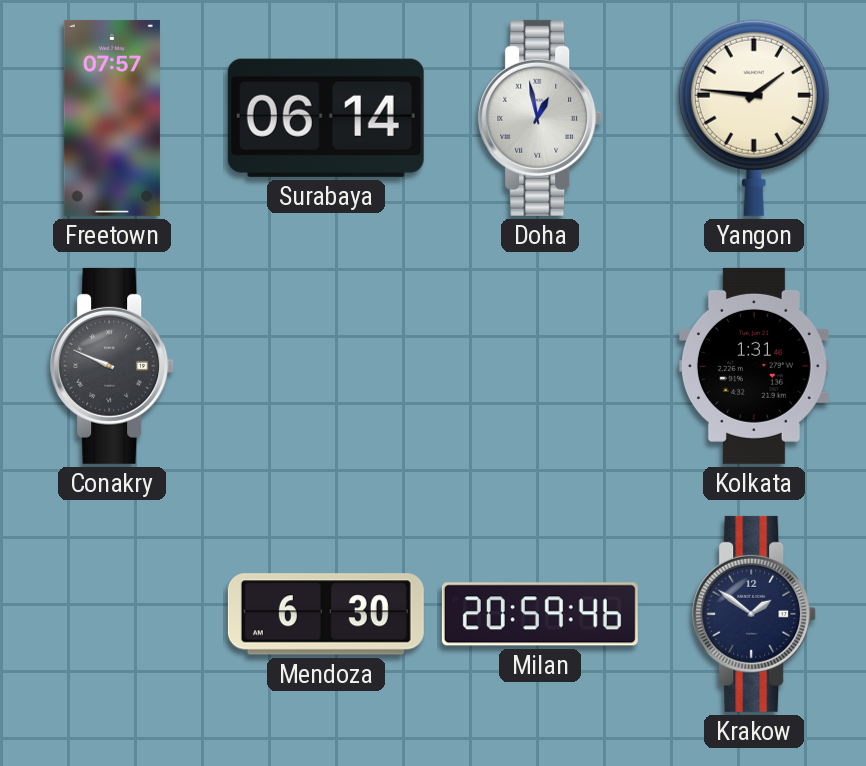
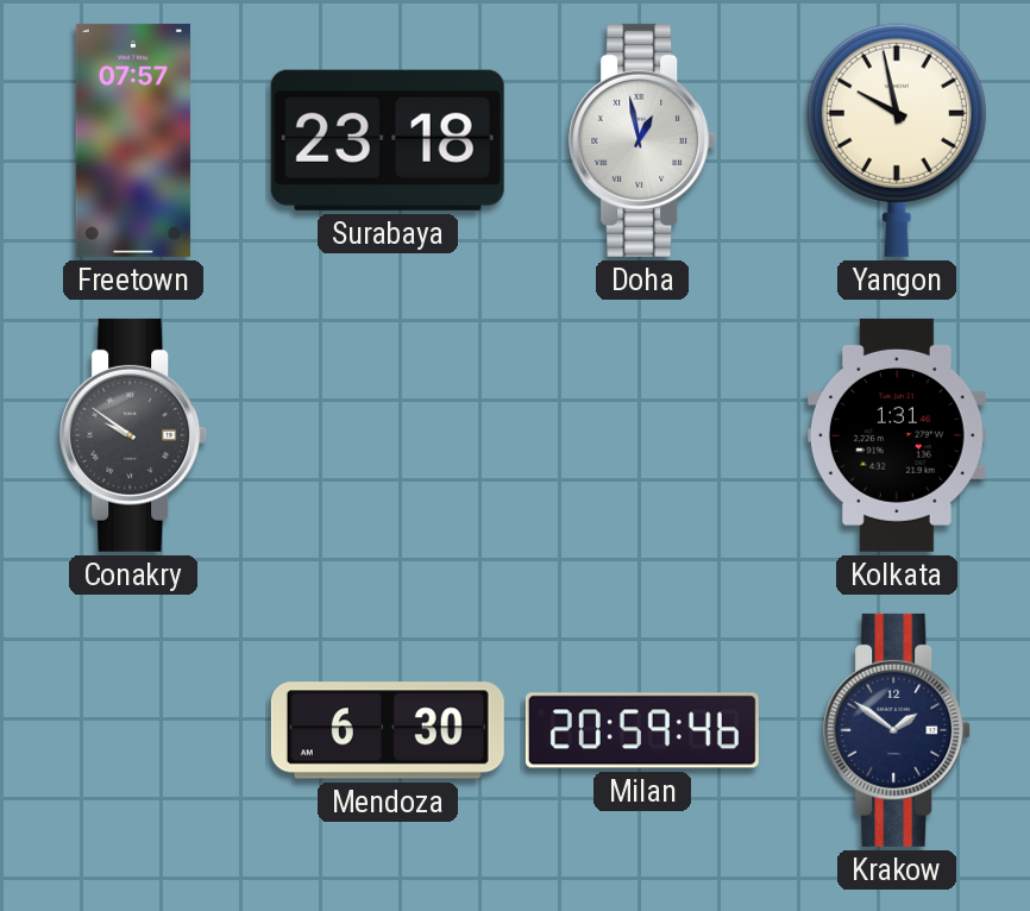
Surabaya: 06:14 -> 23:18 (388, 140)
Yangon: 1:46 -> 9:58 (897, 140)
Conakry: 9:49 -> 9:51 (134, 435)
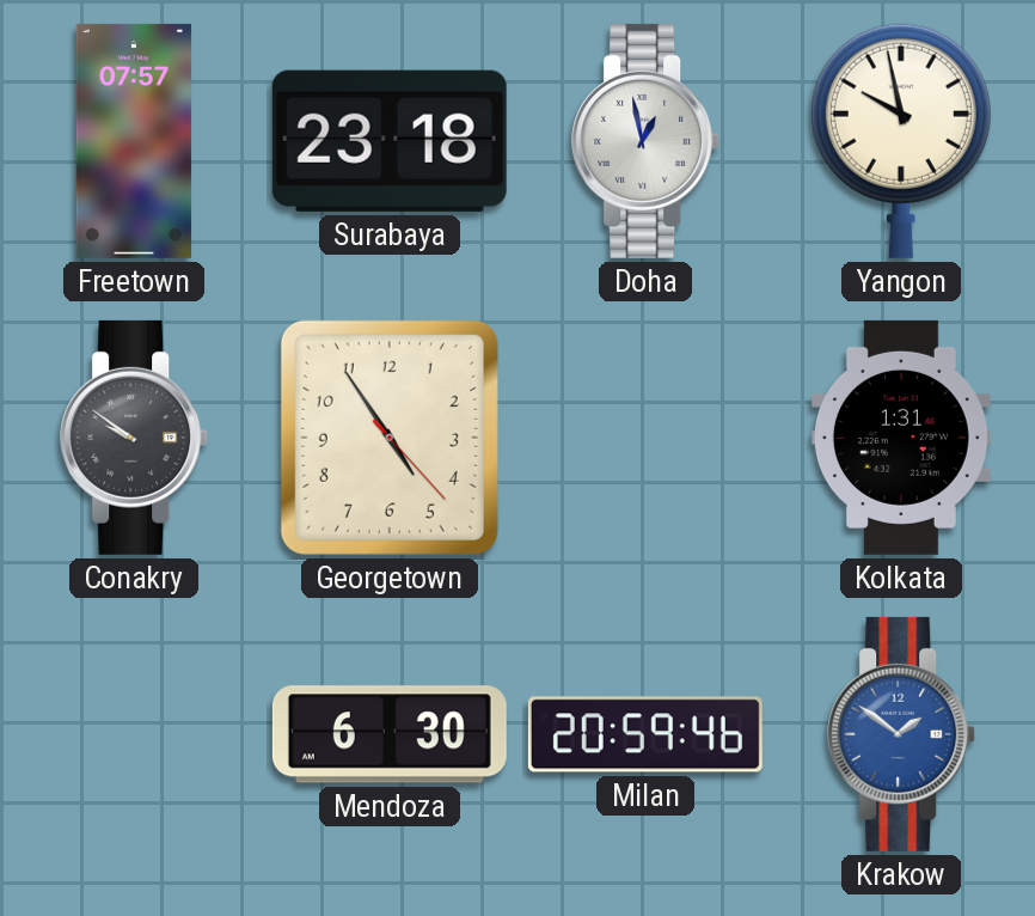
Georgetown: none -> 4:54 (390, 438)
Krakow dial: navy -> blue (902, 734)
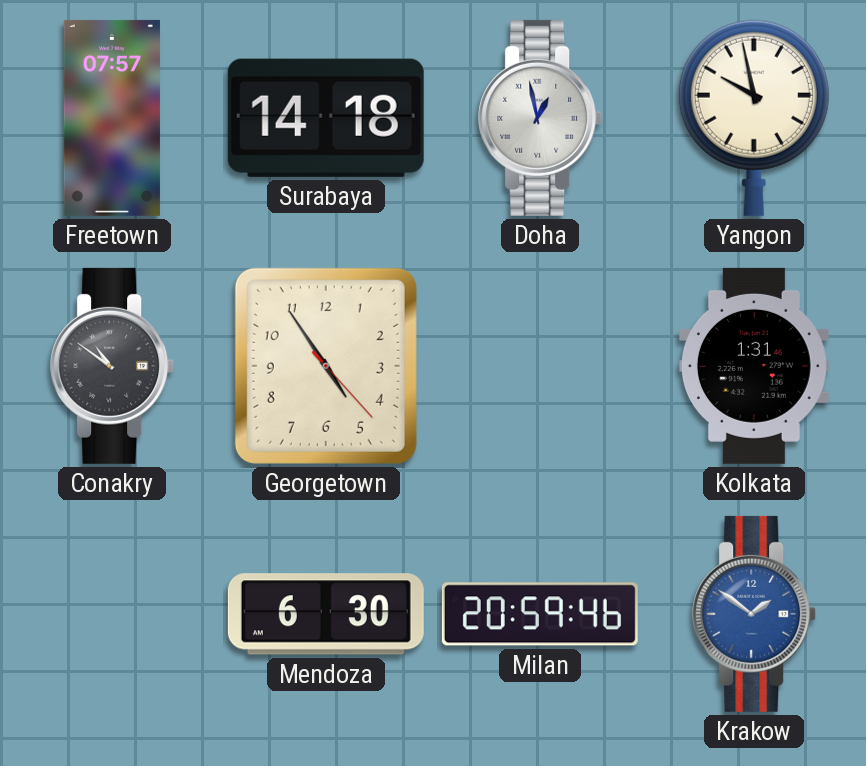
Surabaya: 23:18 -> 14:18 (326, 118)
Conakry: 9:51 -> 10:51 (113, 366)
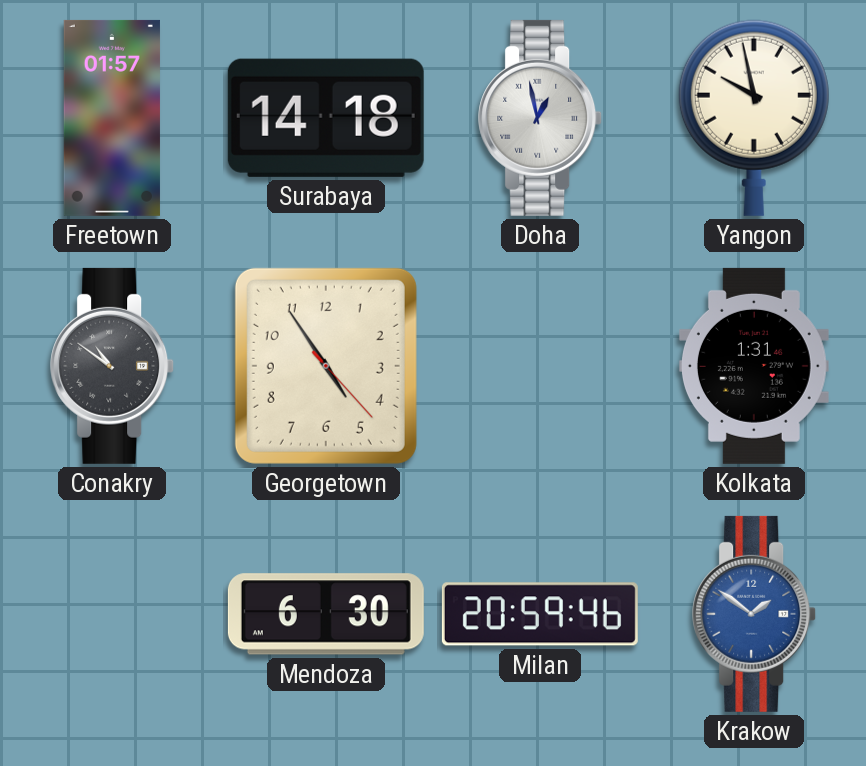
Freetown: 07:57 -> 01:57 (112, 118)
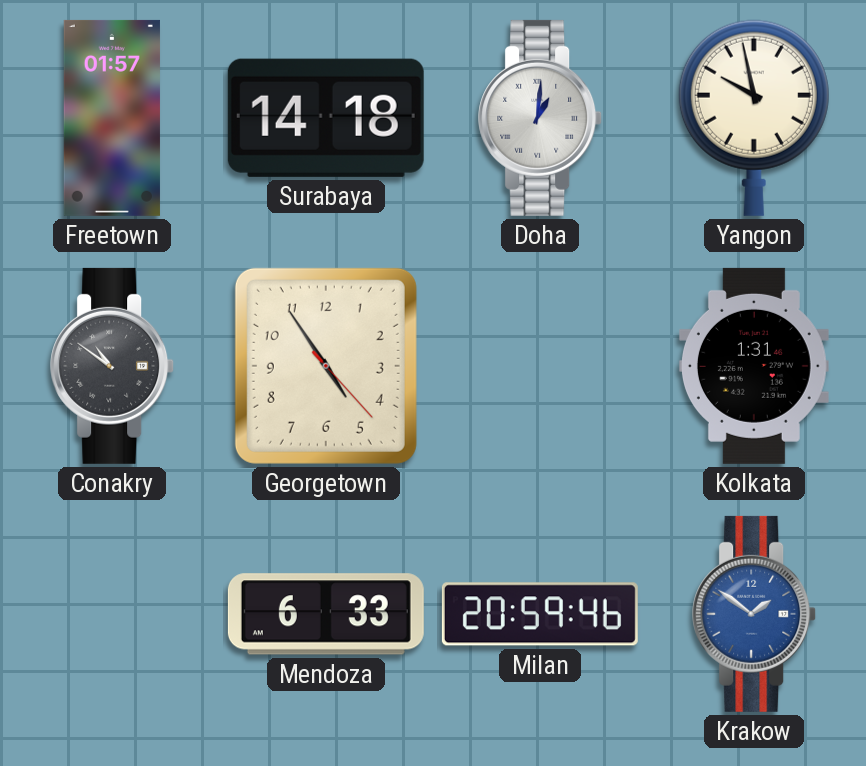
Doha: 12:58 -> 1:01 (541, 118)
Mendoza: 6:30 -> 6:33 (326, 614)
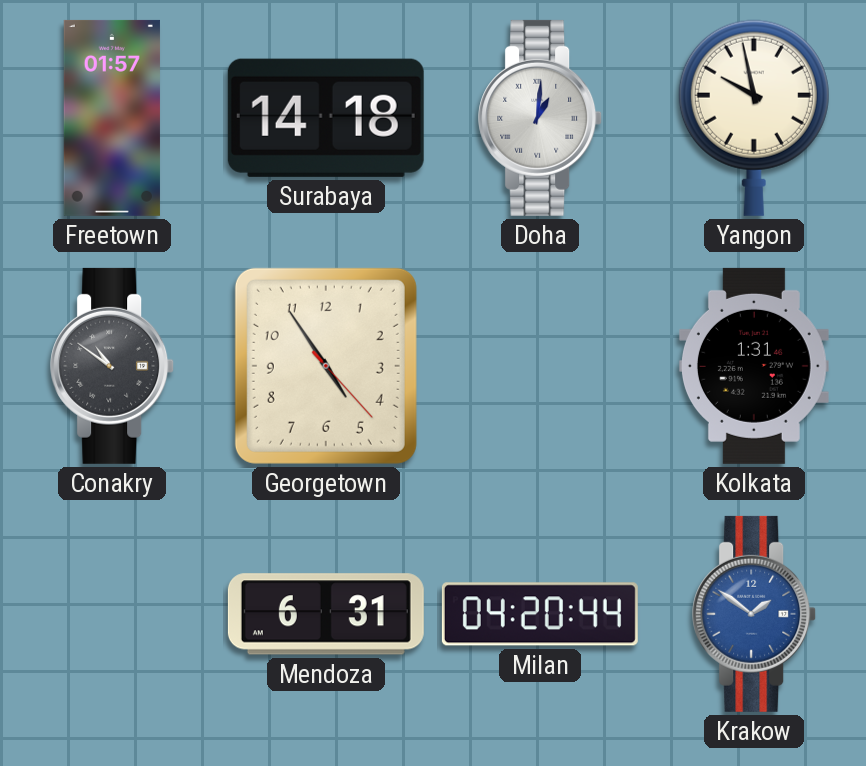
Mendoza: 6:33 -> 6:31 (326, 614)
Milan: 20:59 -> 04:20 (540, 614)
